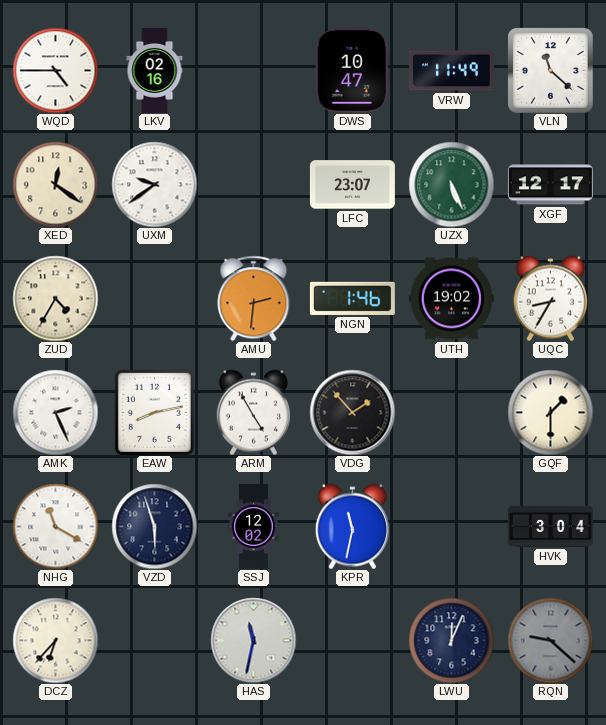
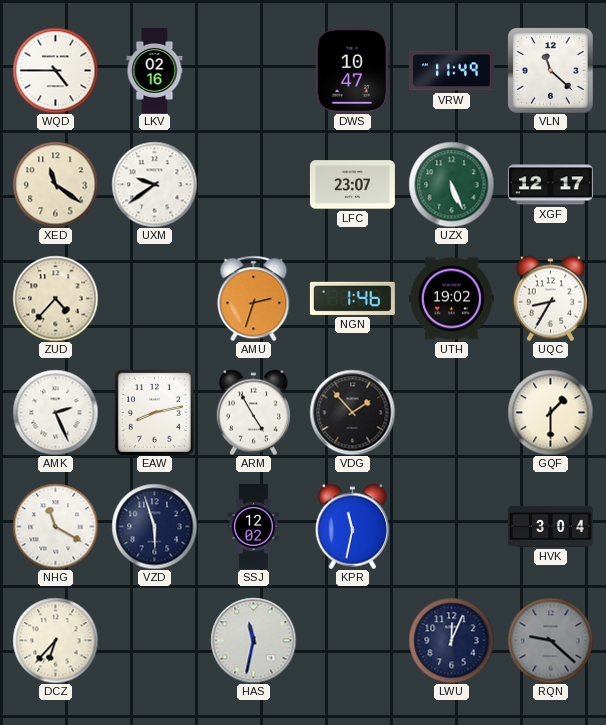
XED: 12:21 -> 11:21 (55, 184)
ZUD: 4:35 -> 4:37 (55, 298)
AMU: 2:31 -> 2:33 (254, 298)
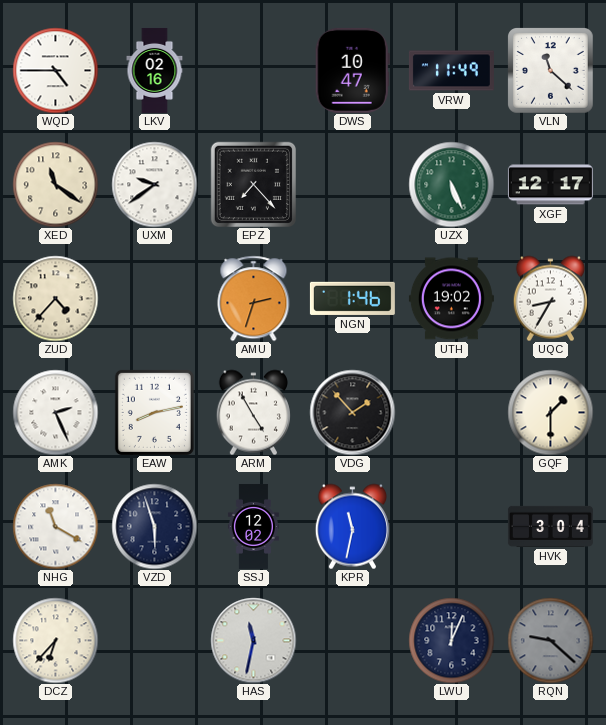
EPZ: none -> 7:23 (253, 184)
LFC: 23:07 -> none (352, 185)
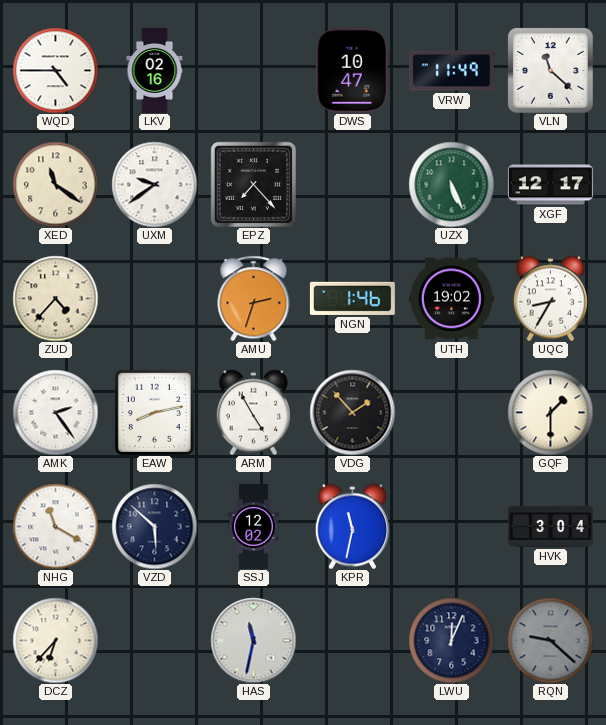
AMK: 2:26 -> 2:24 (55, 412)
VZD: 5:57 -> 5:52 (154, 526)
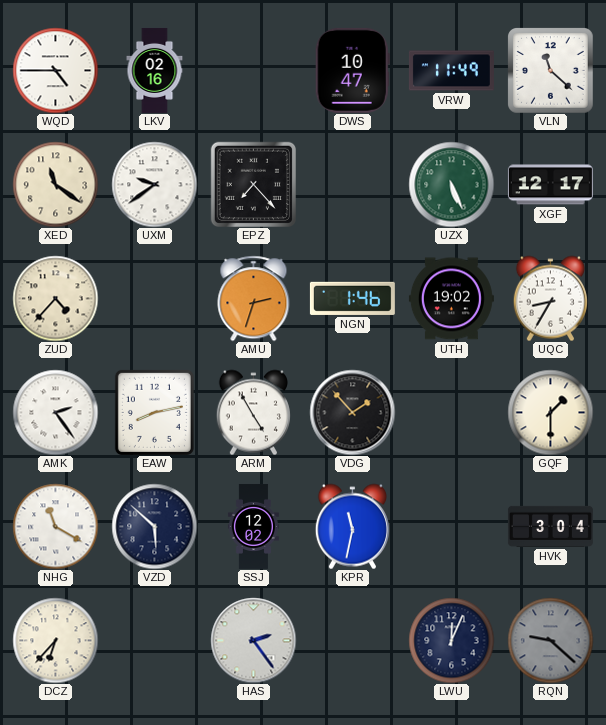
HAS: 11:32 -> 2:24 (253, 640)
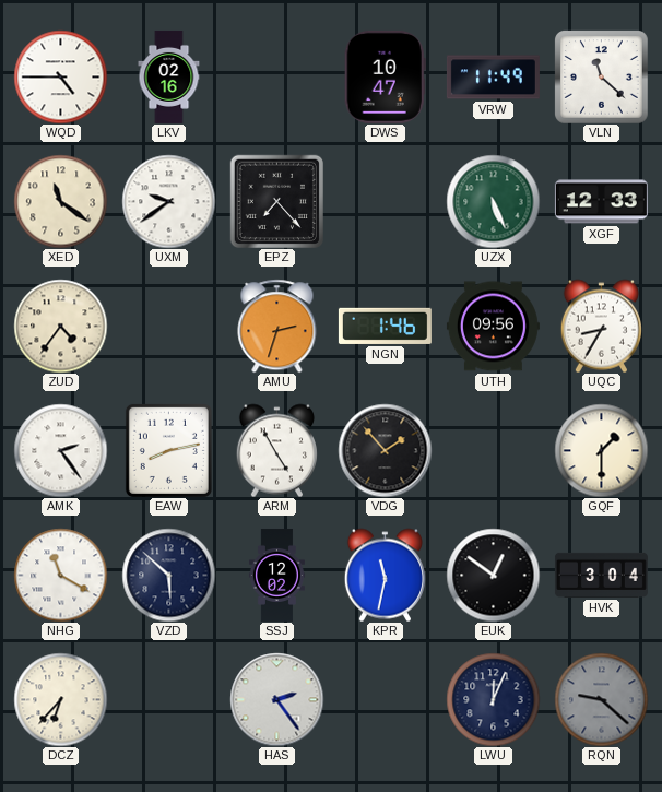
XGF: 12:17 -> 12:33 (601, 202)
ZUD: 4:37 -> 4:36 (60, 326)
UTH: 19:02 -> 09:56 (493, 327)
EUK: none -> 12:51 (493, 575)
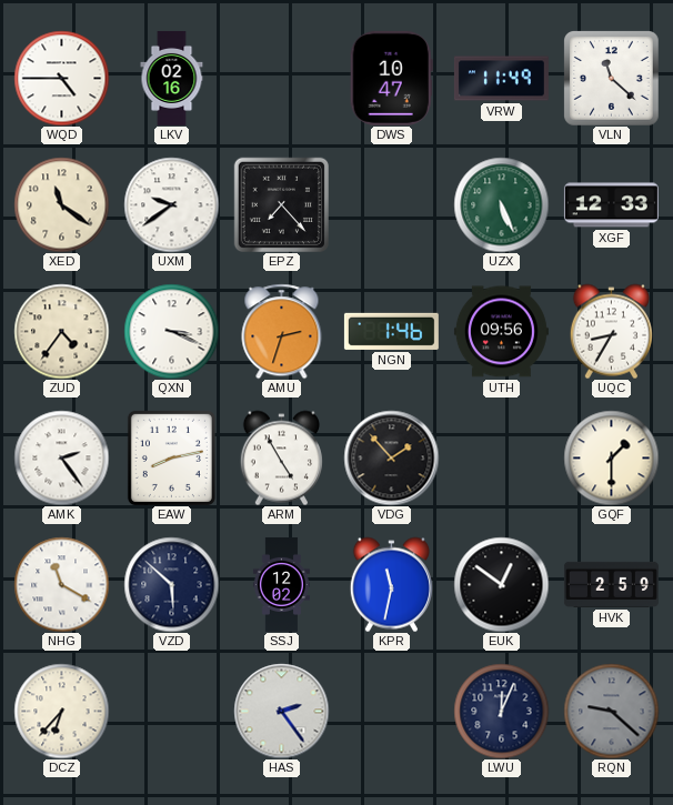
QXN: none -> 3:19 (171, 331)
HVK: 3:04 -> 2:59 (611, 584)
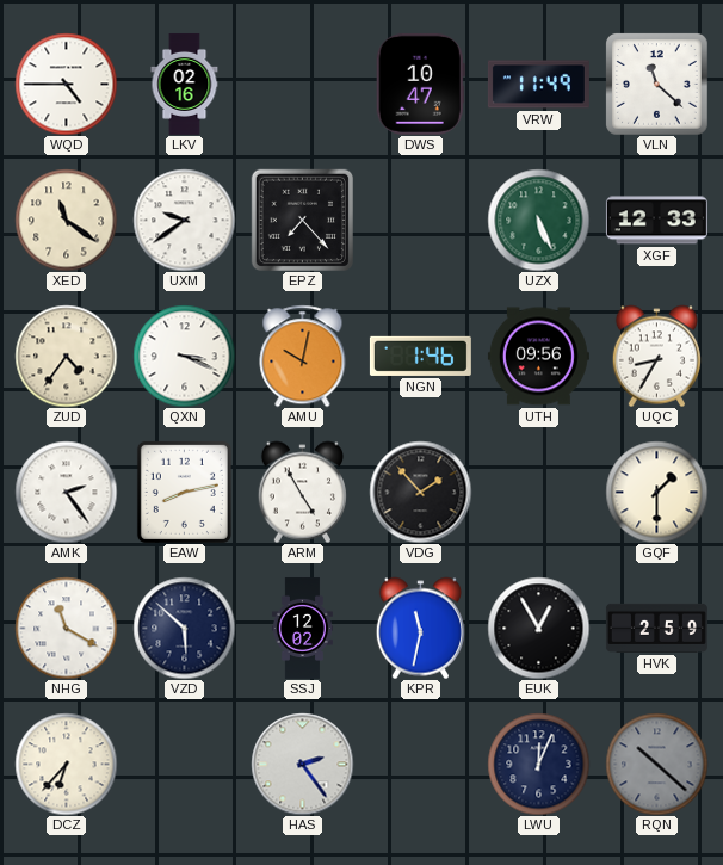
AMU: 2:33 -> 10:02 (303, 356)
EUK: 12:51 -> 12:55 (538, 628)
RQN: 9:22 -> 10:22 (656, 764)
